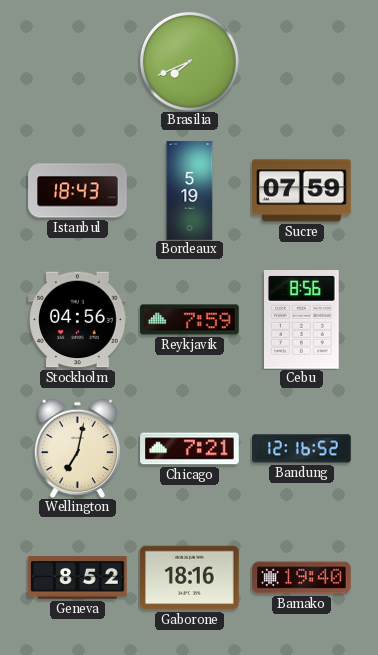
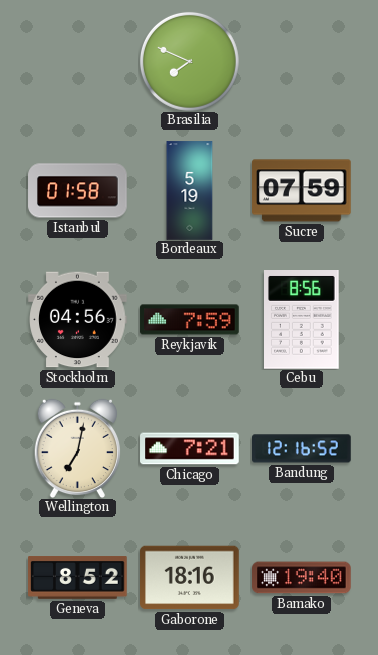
Brasilia: 7:41 -> 7:49 (189, 61)
Istanbul: 18:43 -> 01:58 (78, 191)
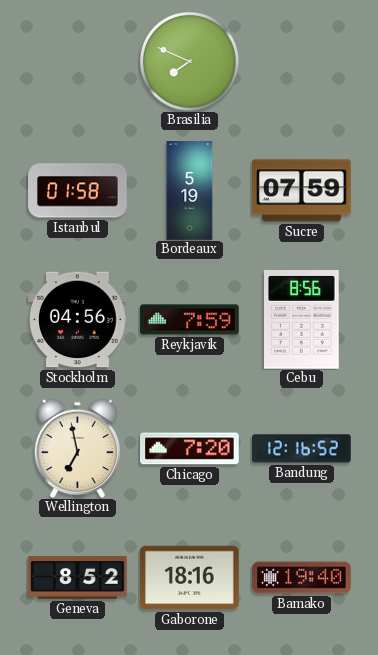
Wellington: 7:02 -> 6:58 (77, 448)
Chicago: 7:21 -> 7:20 (190, 449)
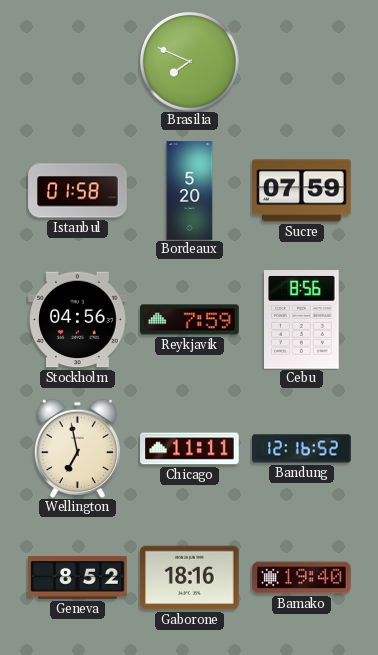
Bordeaux: 5:19 -> 5:20 (190, 191)
Chicago: 7:20 -> 11:11 (190, 449)
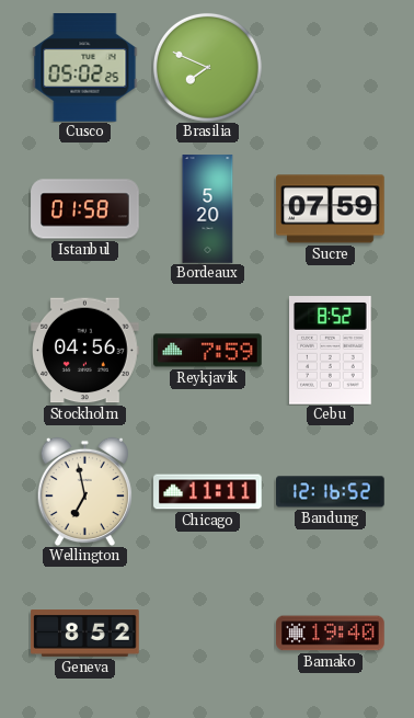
Cusco: none -> 05:02 (85, 68)
Cebu: 8:56 -> 8:52 (331, 351)
Gaborone: 18:16 -> none (190, 578)
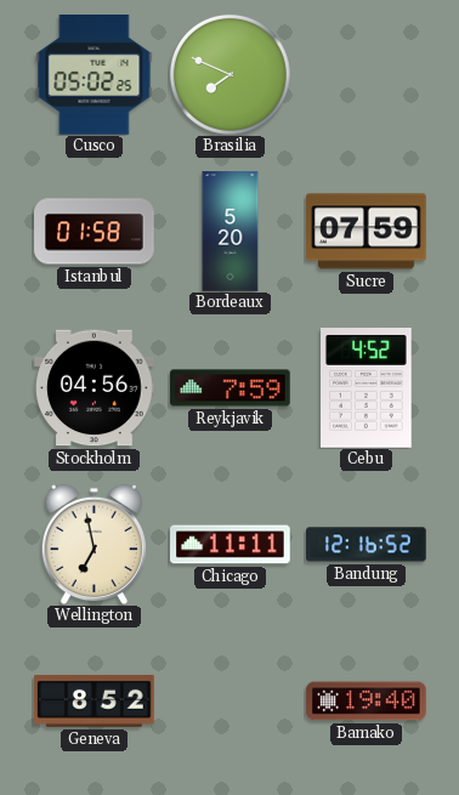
Cebu: 8:52 -> 4:52 (367, 388)
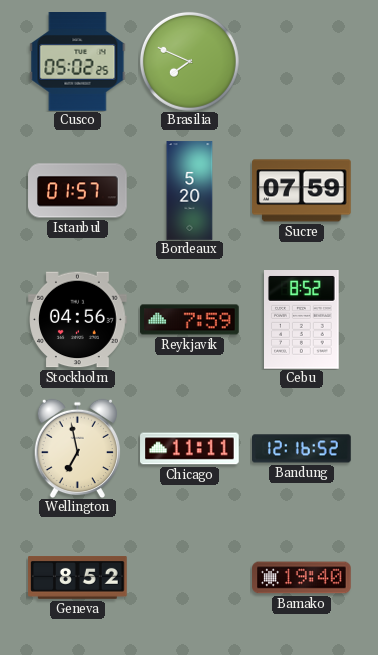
Istanbul: 01:58 -> 01:57 (78, 191)
Cebu: 4:52 -> 8:52 (302, 320)
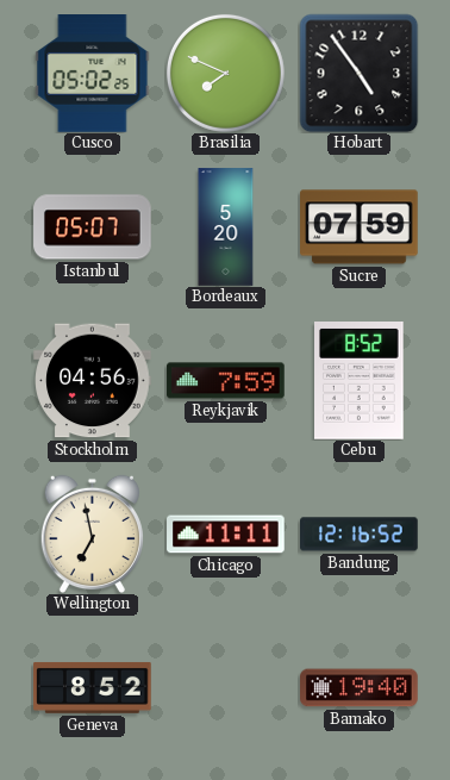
Hobart: none -> 4:54 (358, 73)
Istanbul: 01:57 -> 05:07 (93, 227)
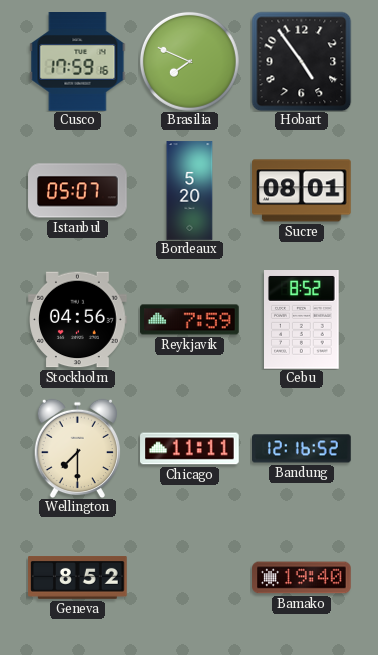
Cusco: 05:02 -> 17:59 (78, 62)
Sucre: 07:59 -> 08:01 (302, 191)
Wellington: 6:58 -> 7:30 (77, 448)
